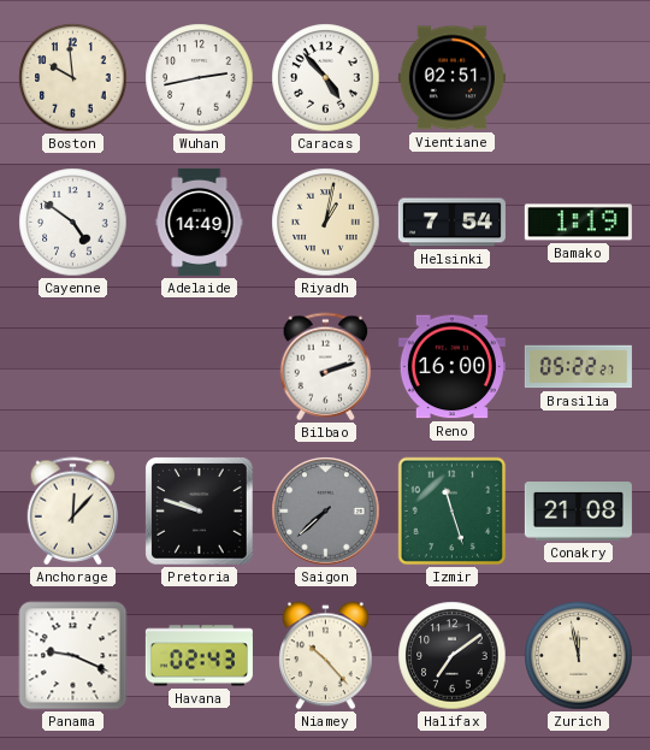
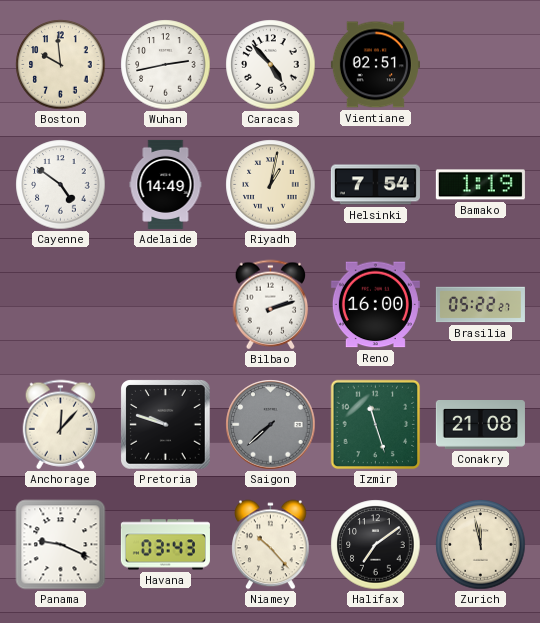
Havana: 02:43 -> 03:43 (165, 545)
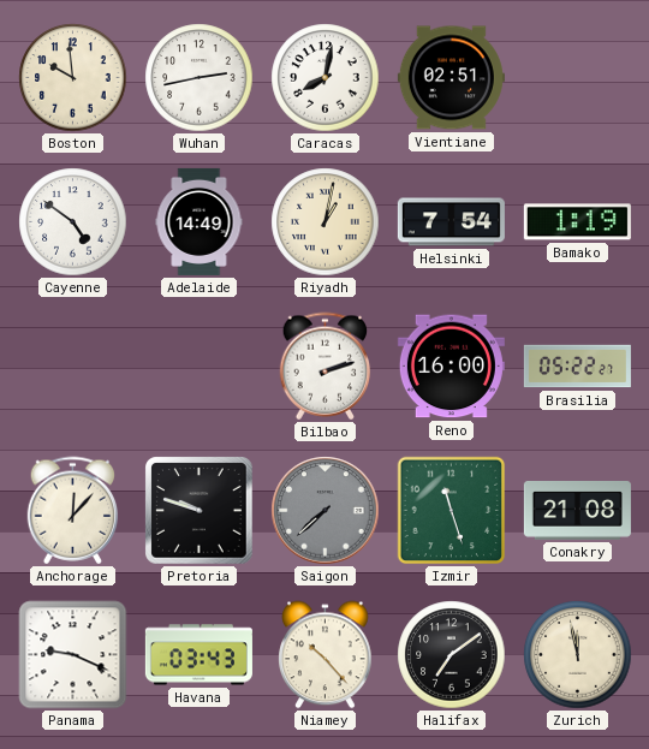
Caracas: 4:53 -> 8:02 (326, 78)
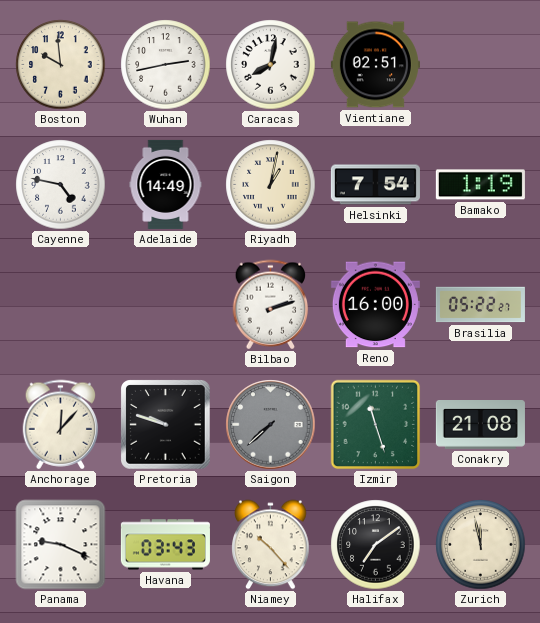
Cayenne: 4:51 -> 4:47 (61, 185)
